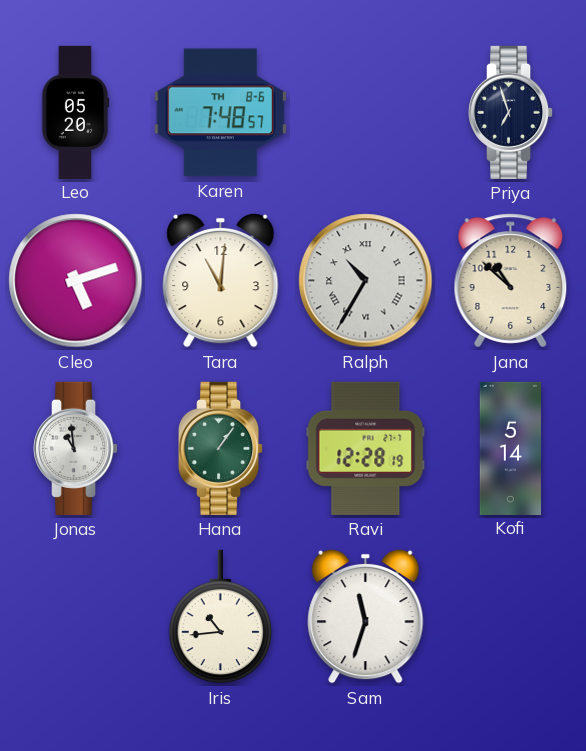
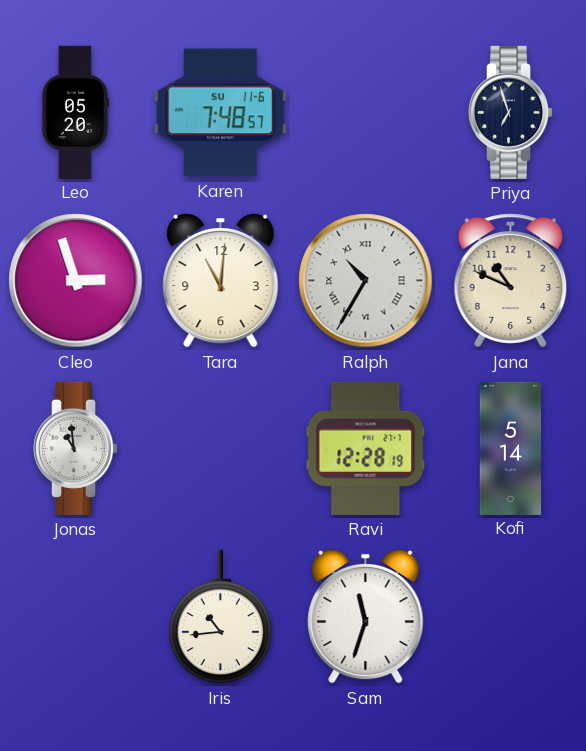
Karen date: TH 8-6 -> SU 11-6 (220, 113)
Cleo: 5:12 -> 2:57 (76, 281)
Jana: 10:52 -> 10:49 (511, 281)
Hana: 1:06 -> none (222, 448)
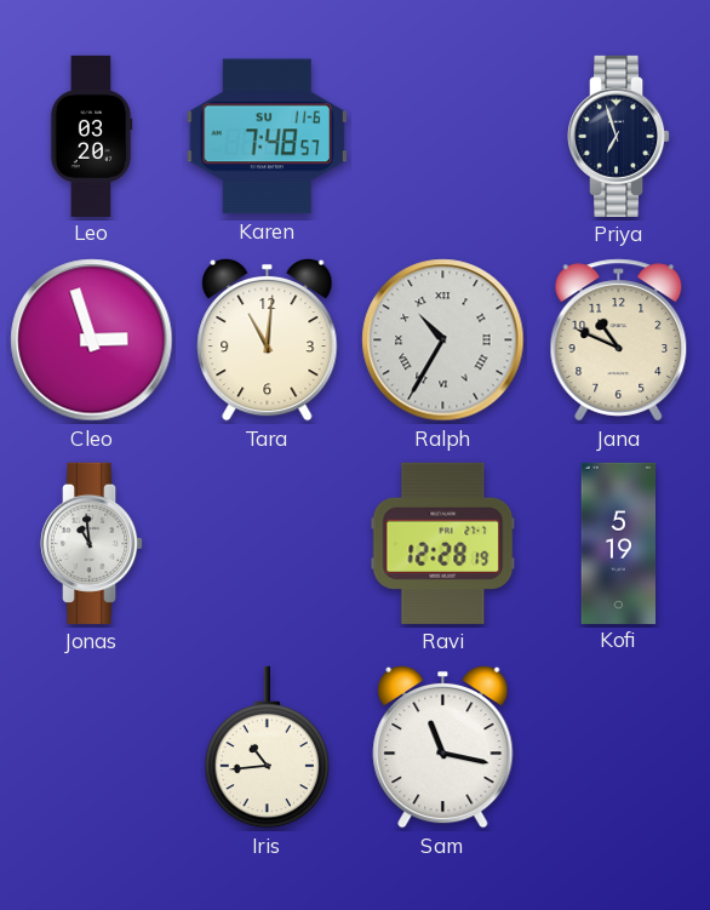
Leo: 05:20 -> 03:20 (91, 136)
Kofi: 5:14 -> 5:19 (619, 543)
Sam: 11:33 -> 11:17 (443, 746)
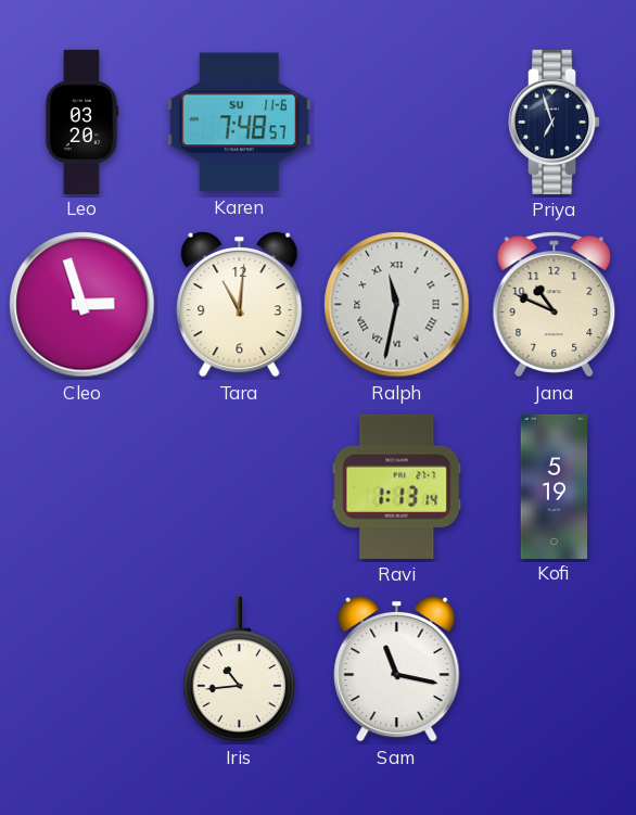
Ralph: 10:35 -> 11:32 (397, 305)
Jonas: 10:59 -> none (93, 543)
Ravi: 12:28 -> 1:13 (397, 486)
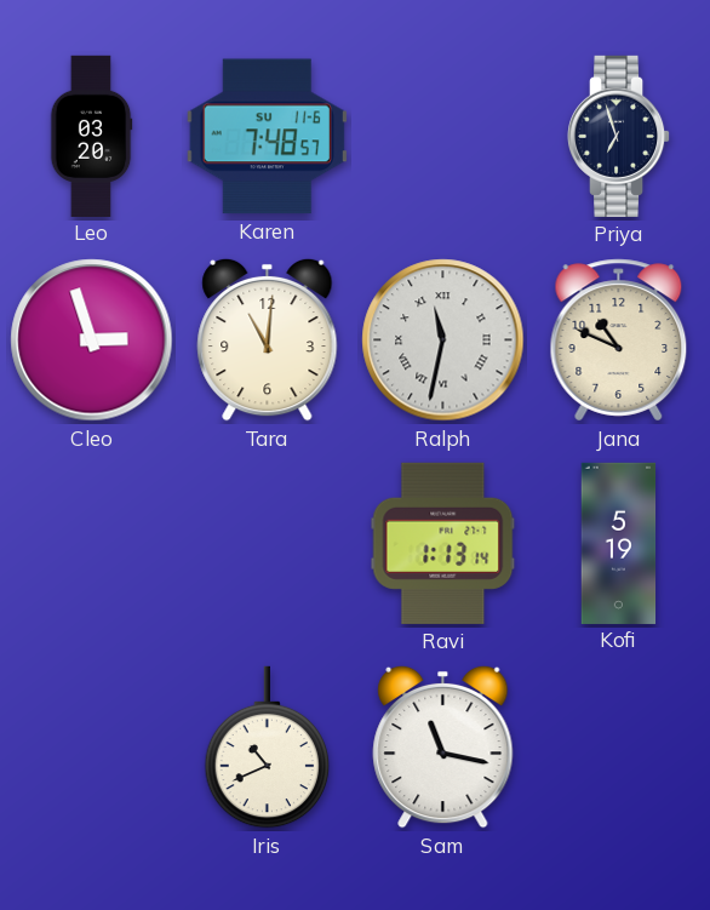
Iris: 10:44 -> 10:41 (268, 748)
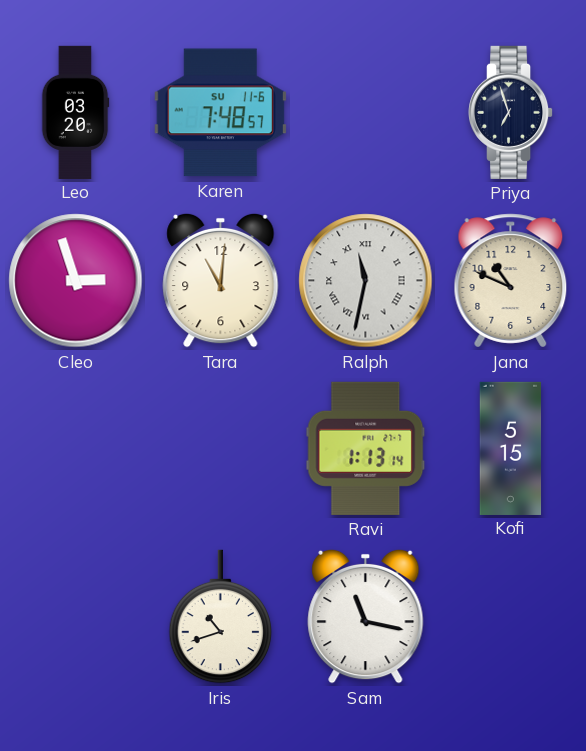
Kofi: 5:19 -> 5:15 (511, 448)
Iris: 10:41 -> 10:42 (221, 617)
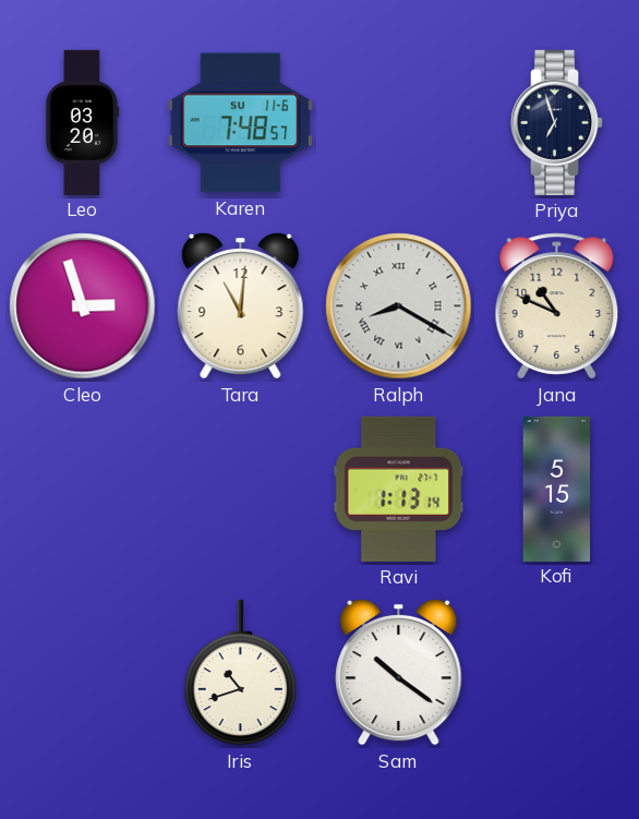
Ralph: 11:32 -> 8:20 (399, 306)
Sam: 11:17 -> 10:21 (399, 672)
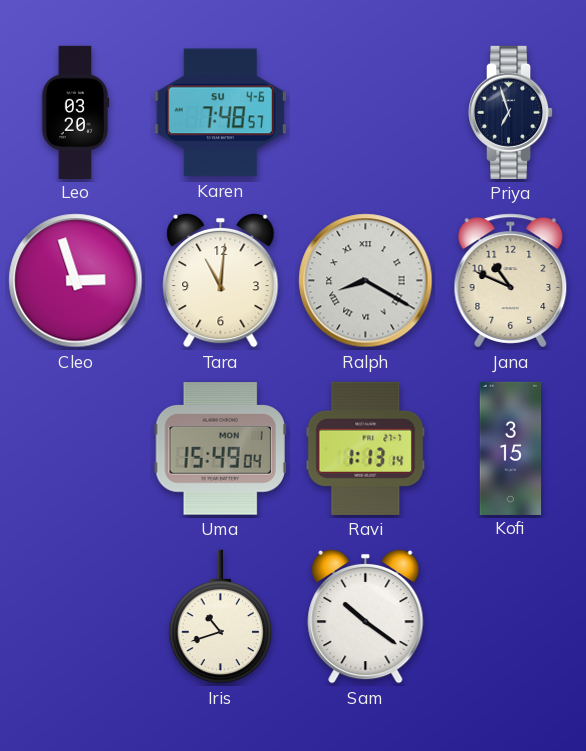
Karen date: SU 11-6 -> SU 4-6 (220, 113)
Uma: none -> 15:49 (220, 449)
Kofi: 5:15 -> 3:15 (511, 448)
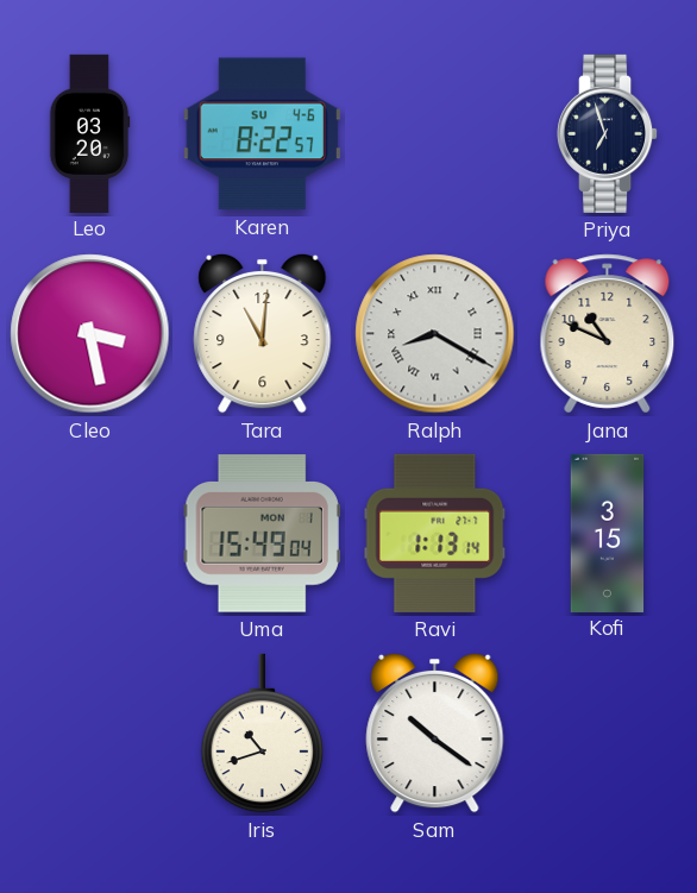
Karen: 7:48 -> 8:22 (262, 134)
Cleo: 2:57 -> 3:28 (90, 334)
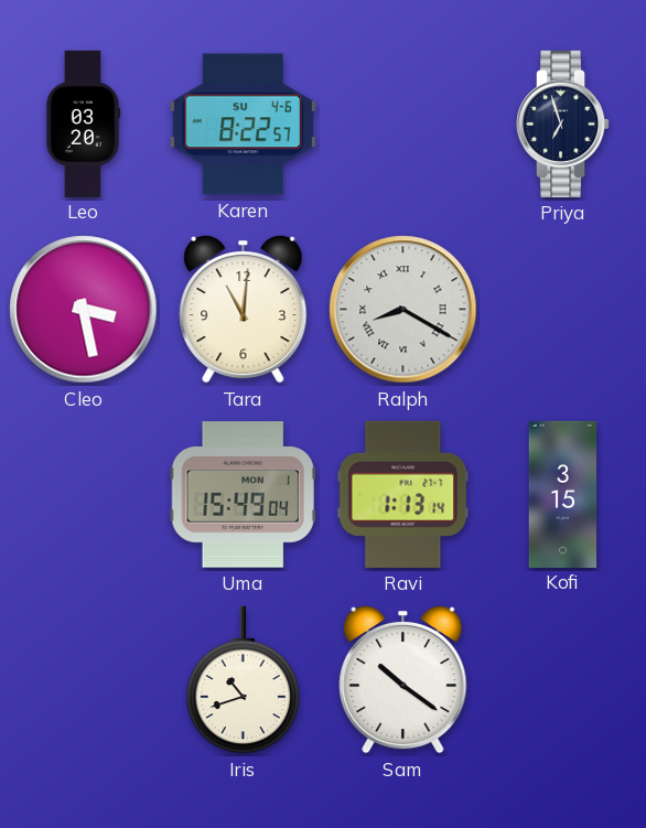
Jana: 10:49 -> none (608, 334)
